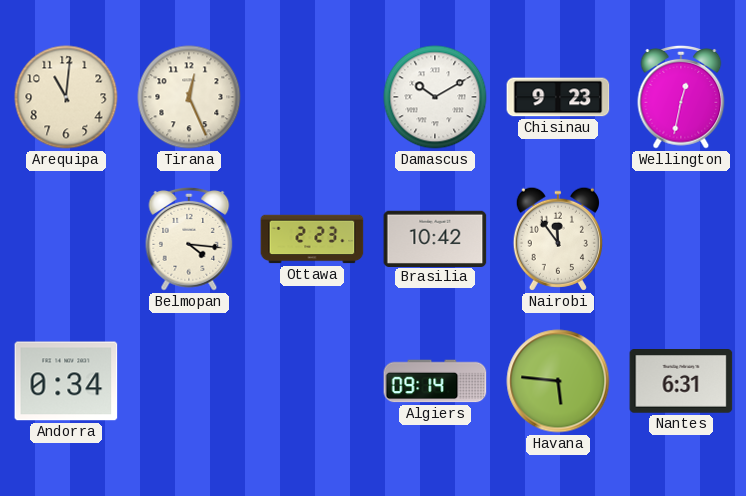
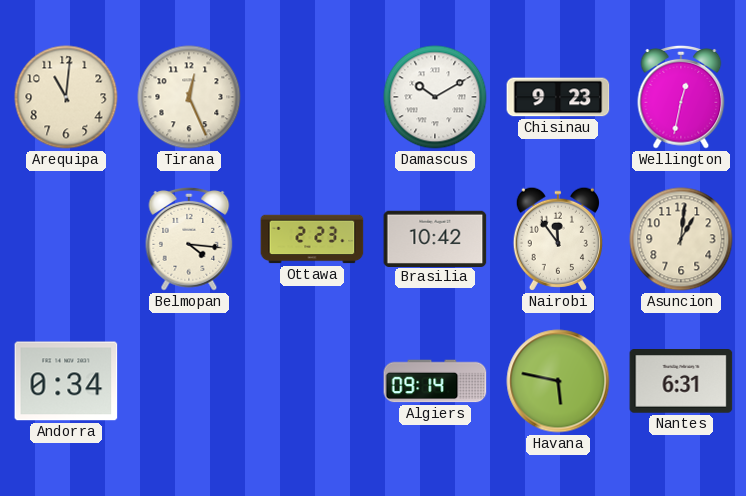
Asuncion: none -> 1:01 (681, 239)
Havana: 5:46 -> 5:47 (558, 381)
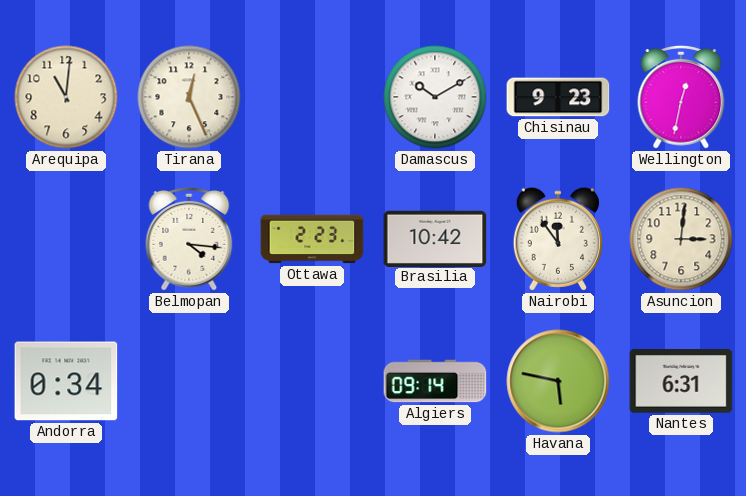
Asuncion: 1:01 -> 3:01 (681, 239)
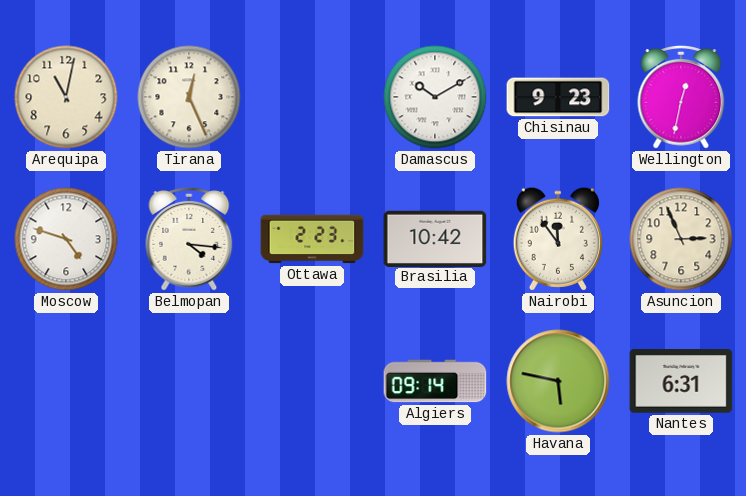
Arequipa: 11:01 -> 11:02 (66, 97)
Moscow: none -> 4:48 (66, 239)
Asuncion: 3:01 -> 2:56 (681, 239)
Andorra: 0:34 -> none (66, 381)
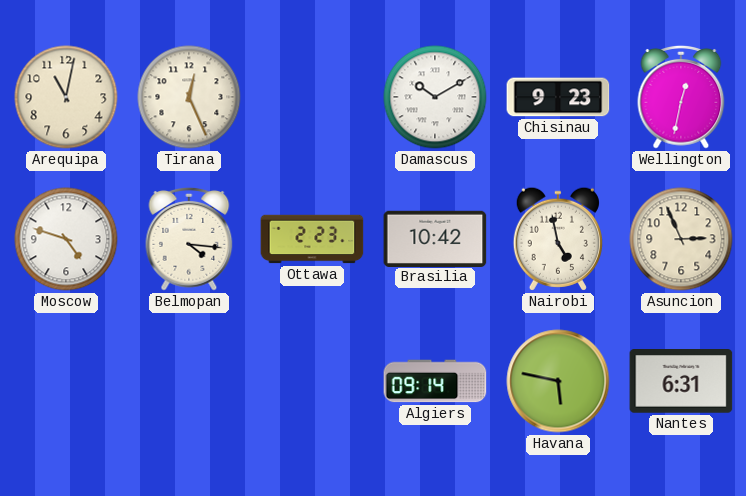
Nairobi: 11:54 -> 4:58 (558, 239)
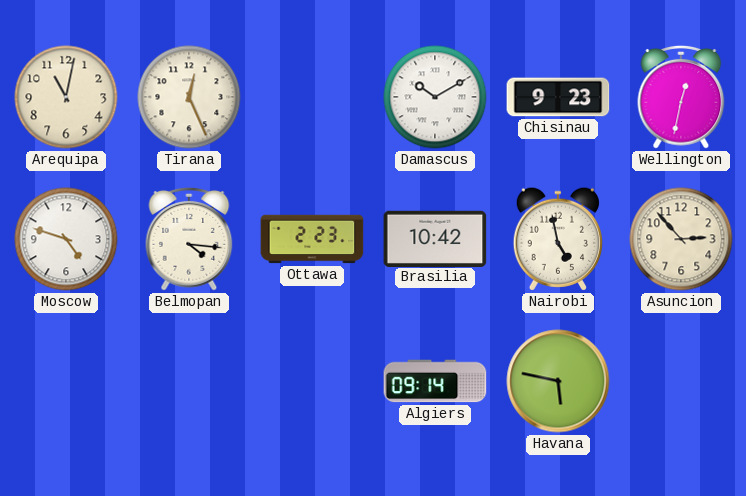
Asuncion: 2:56 -> 2:53 (681, 239)
Nantes: 6:31 -> none (681, 381)
